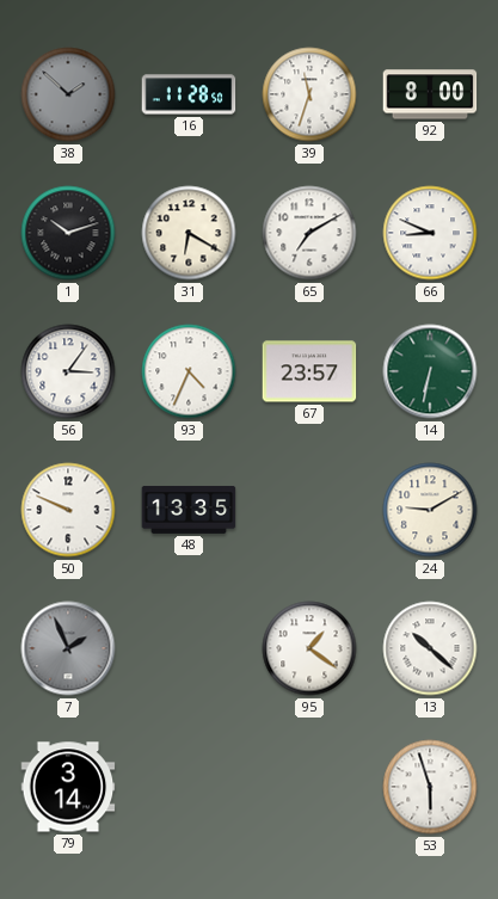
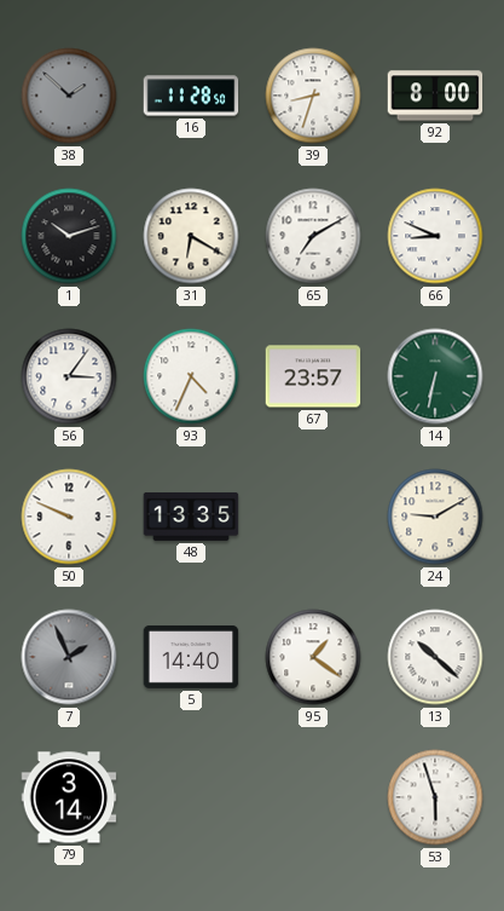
39: 11:33 -> 8:33 (313, 96)
5: none -> 14:40 (191, 657)
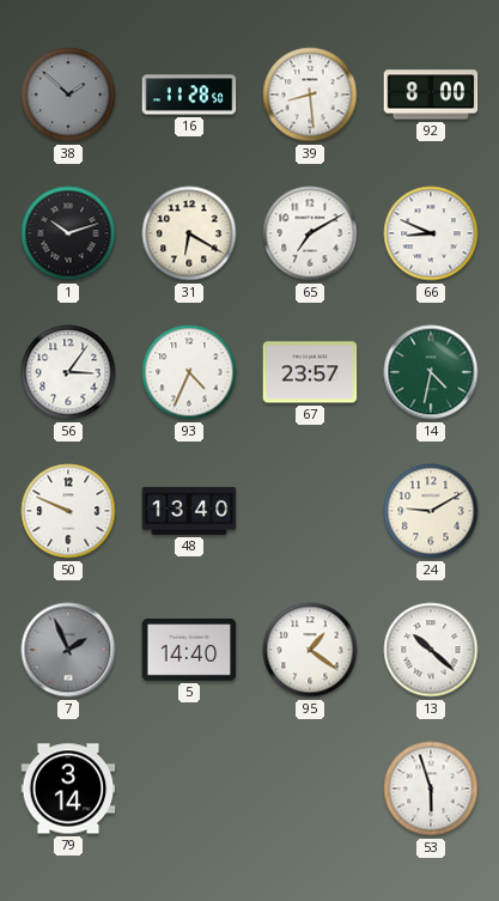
39: 8:33 -> 8:29 (310, 95)
14: 6:32 -> 4:32 (431, 372)
48: 13:35 -> 13:40 (189, 511)
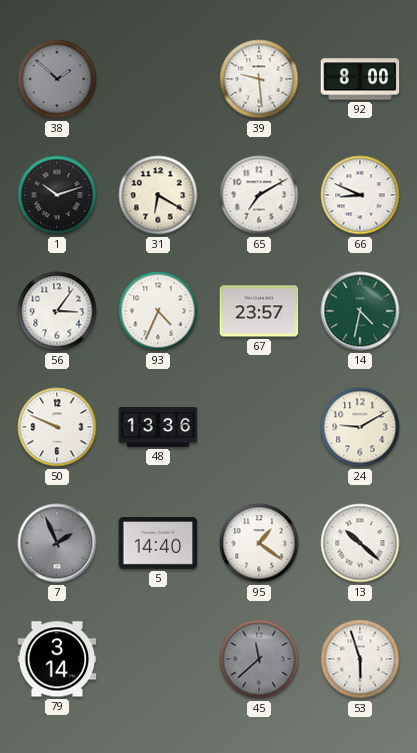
16: 11:28 -> none (189, 95)
39: 8:29 -> 9:29 (259, 79)
48: 13:40 -> 13:36 (158, 427)
45: none -> 11:38 (259, 659)
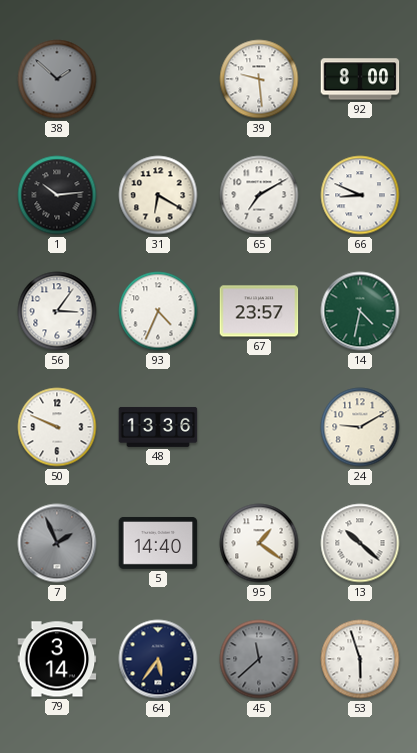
1: 10:12 -> 10:14 (57, 195)
64: none -> 5:36 (158, 659)
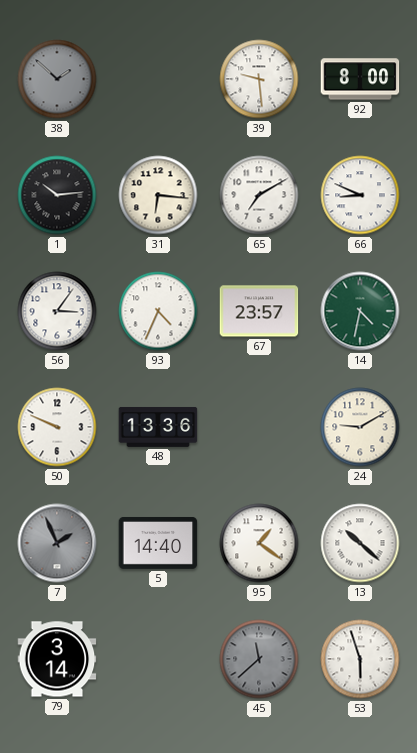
31: 6:20 -> 6:16 (158, 195)
64: 5:36 -> none (158, 659)
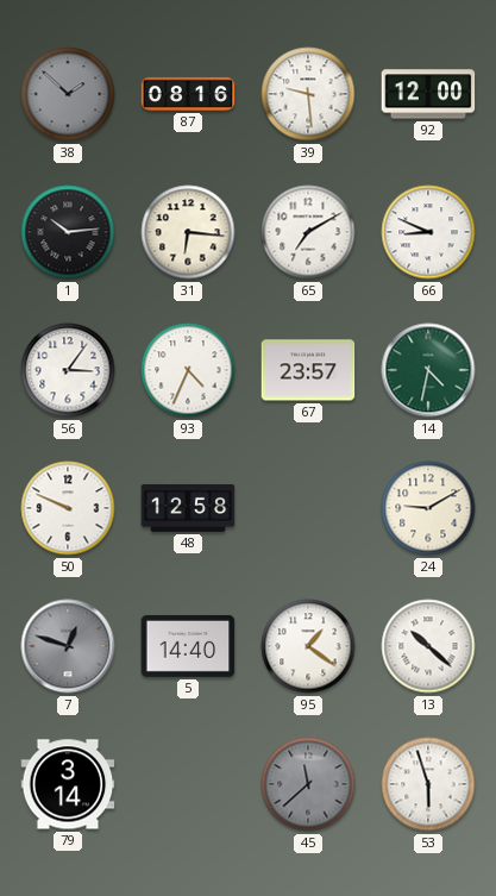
87: none -> 08:16 (188, 94)
92: 8:00 -> 12:00 (428, 94)
48: 13:36 -> 12:58 (188, 508)
7: 1:56 -> 12:48 (68, 646)
